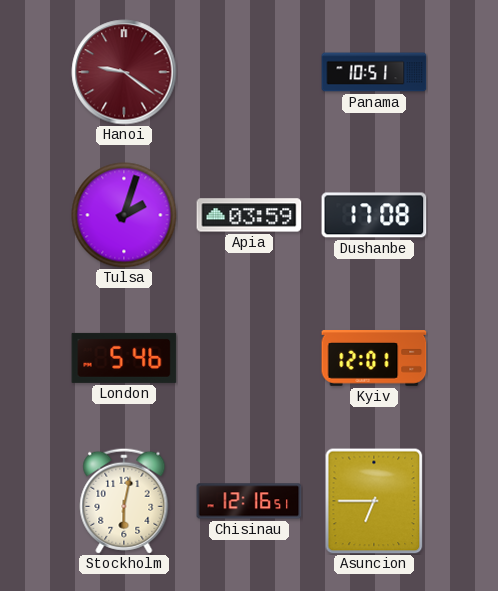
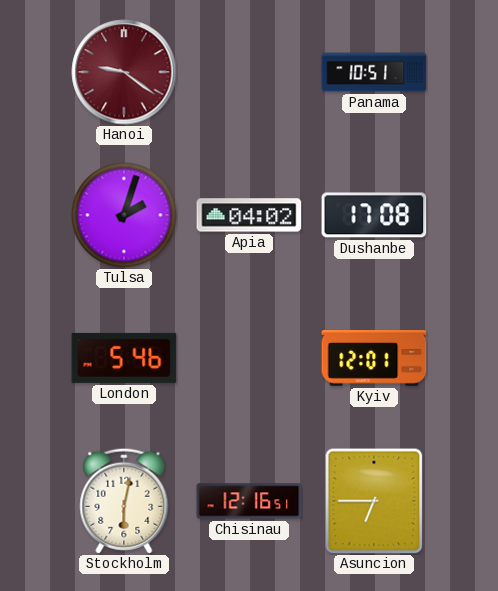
Apia: 03:59 -> 04:02 (249, 215)
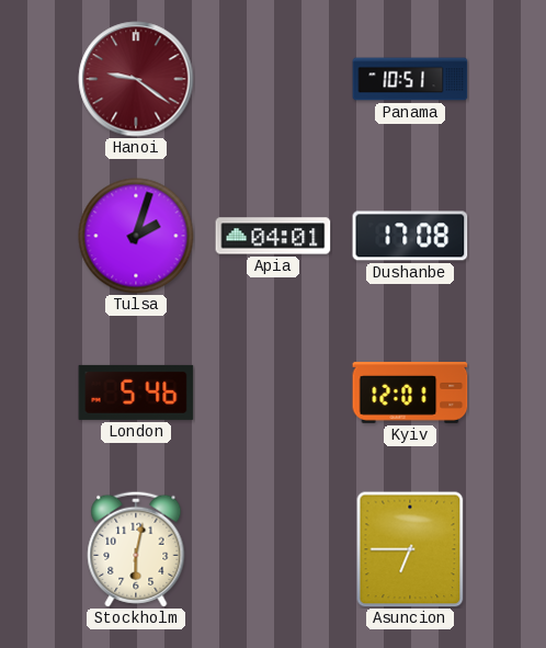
Apia: 04:02 -> 04:01 (273, 236)
Chisinau: 12:16 -> none (249, 501)
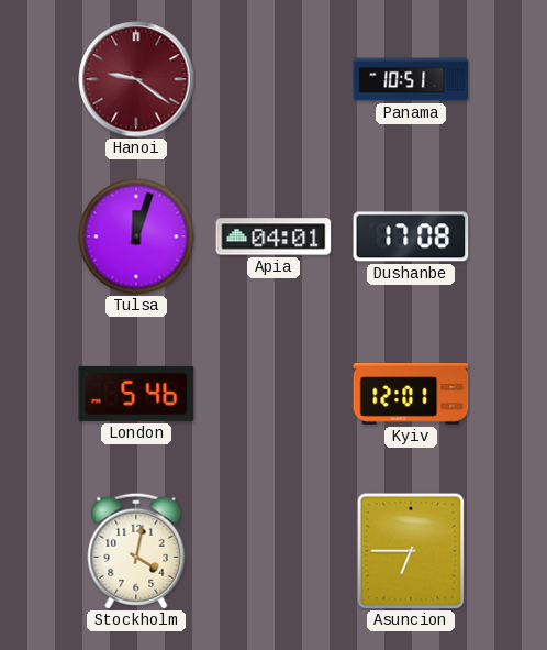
Tulsa: 2:03 -> 12:03 (136, 236)
Stockholm: 6:02 -> 4:02 (136, 551)
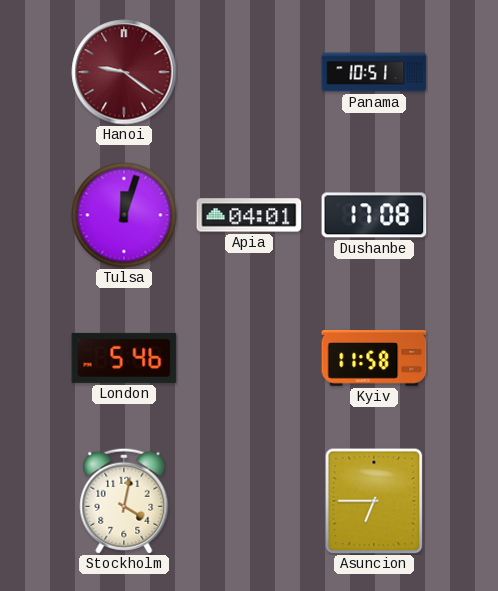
Kyiv: 12:01 -> 11:58 (374, 359)
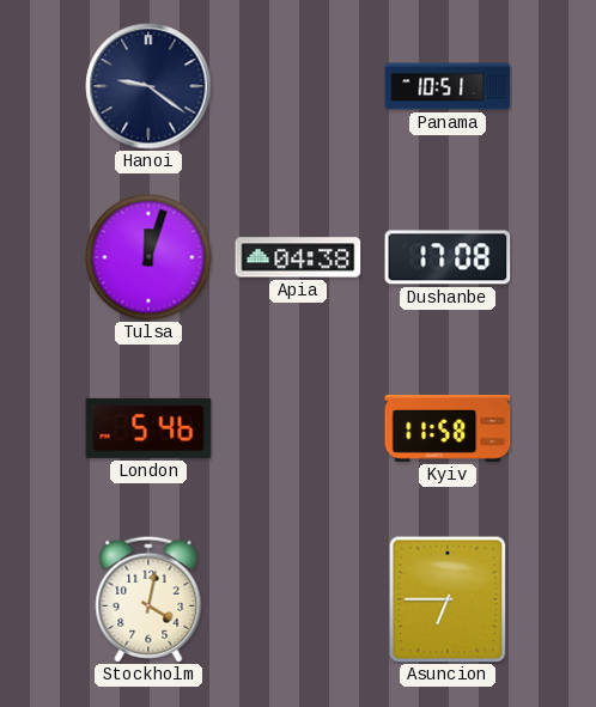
Hanoi dial: burgundy -> navy (148, 86)
Apia: 04:01 -> 04:38 (298, 257)
